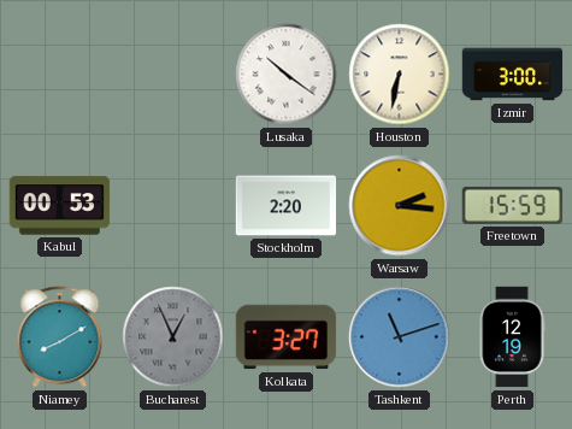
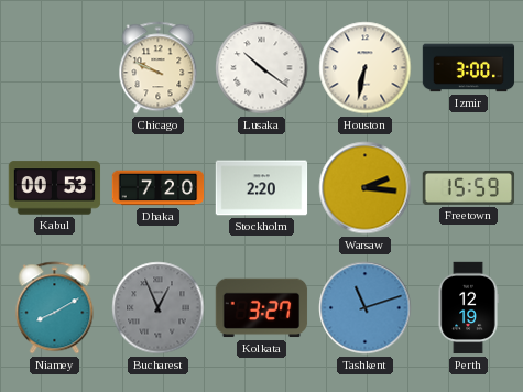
Chicago: none -> 9:49 (159, 68)
Dhaka: none -> 7:20 (159, 188)
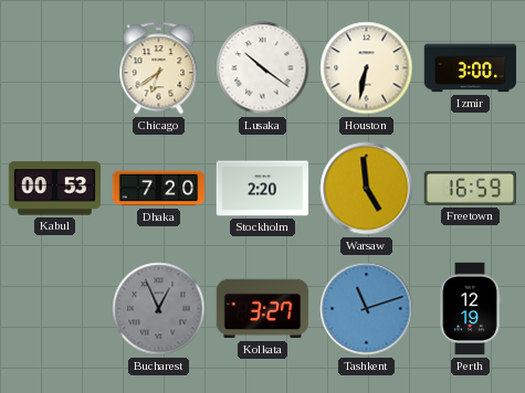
Chicago: 9:49 -> 6:39 (159, 68)
Warsaw: 2:16 -> 4:59 (367, 189)
Freetown: 15:59 -> 16:59 (471, 188)
Niamey: 8:10 -> none (55, 308)
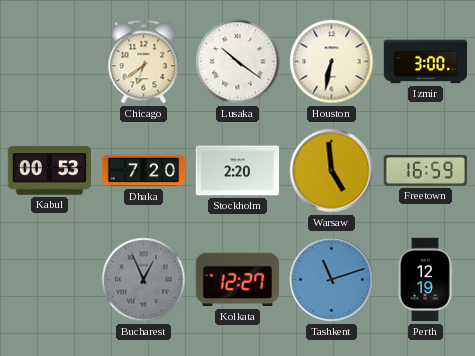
Kolkata: 3:27 -> 12:27 (238, 280)
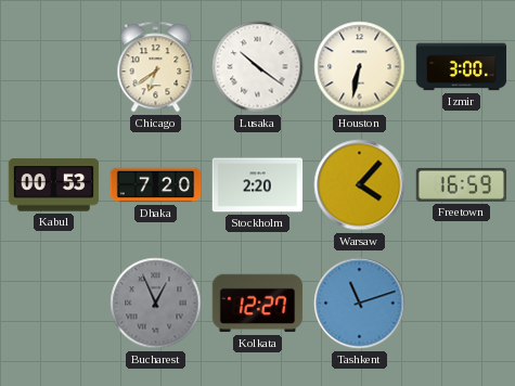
Warsaw: 4:59 -> 4:07 (360, 185)
Perth: 12:19 -> none (425, 280)
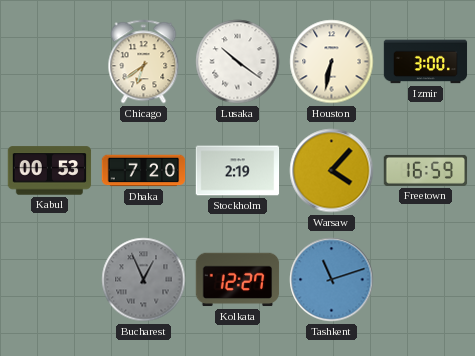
Stockholm: 2:20 -> 2:19 (238, 171)
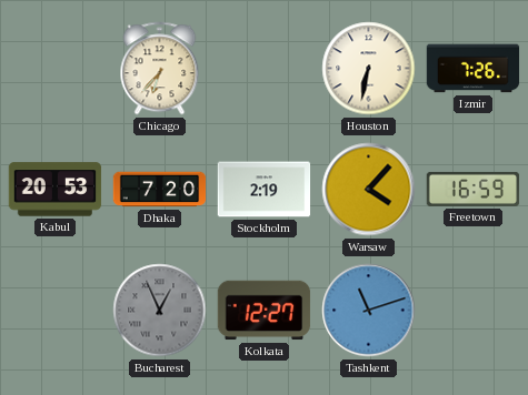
Chicago: 6:39 -> 6:37 (160, 69)
Lusaka: 10:21 -> none (238, 62)
Izmir: 3:00 -> 7:26 (474, 69)
Kabul: 00:53 -> 20:53 (56, 190)
